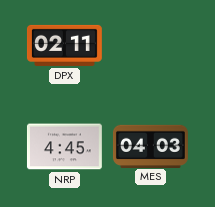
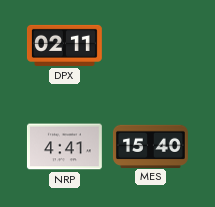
NRP: 4:45 -> 4:41 (64, 147)
MES: 04:03 -> 15:40 (151, 146)
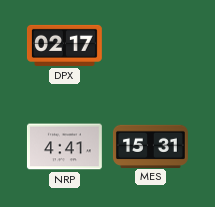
DPX: 02:11 -> 02:17 (64, 45)
MES: 15:40 -> 15:31 (151, 146)
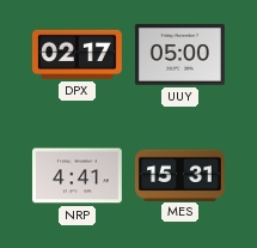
UUY: none -> 05:00 (179, 55)
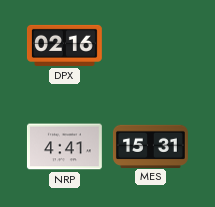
DPX: 02:17 -> 02:16 (64, 45)
UUY: 05:00 -> none (179, 55)
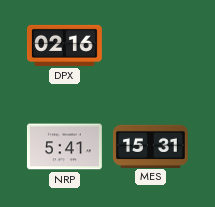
NRP: 4:41 -> 5:41 (64, 147)
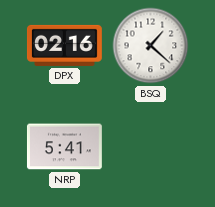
BSQ: none -> 1:22 (151, 46)
MES: 15:31 -> none (151, 146)
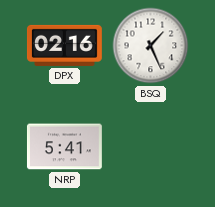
BSQ: 1:22 -> 1:26 (151, 46)
